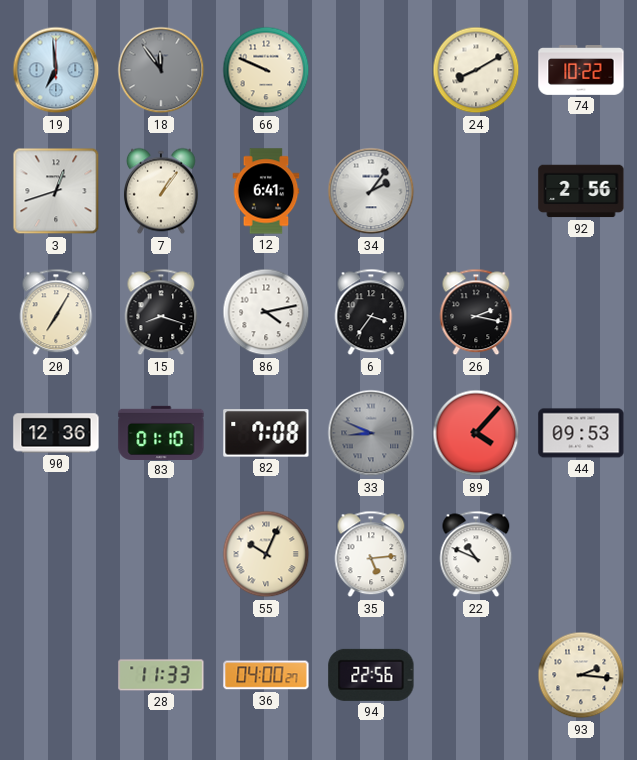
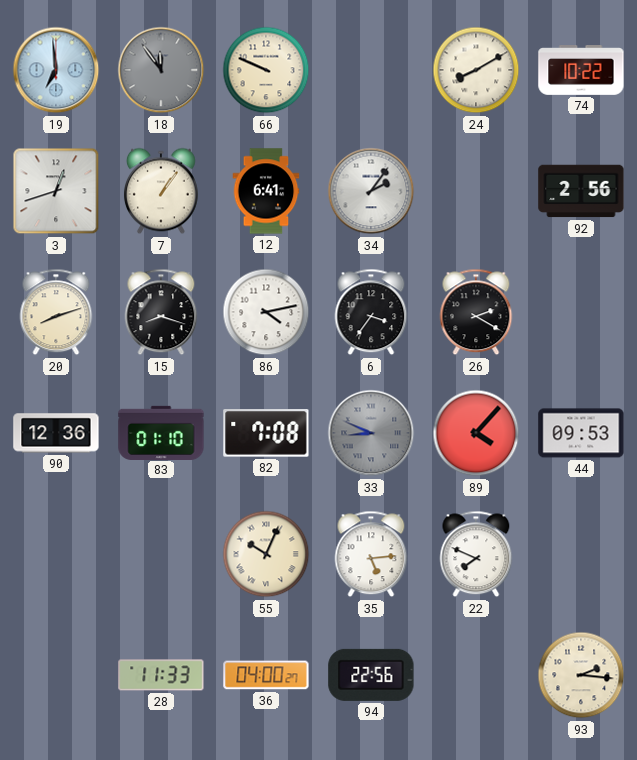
20: 7:05 -> 8:12 (56, 312)
26: 2:17 -> 2:20 (476, 312)
22: 10:49 -> 7:49 (476, 554)
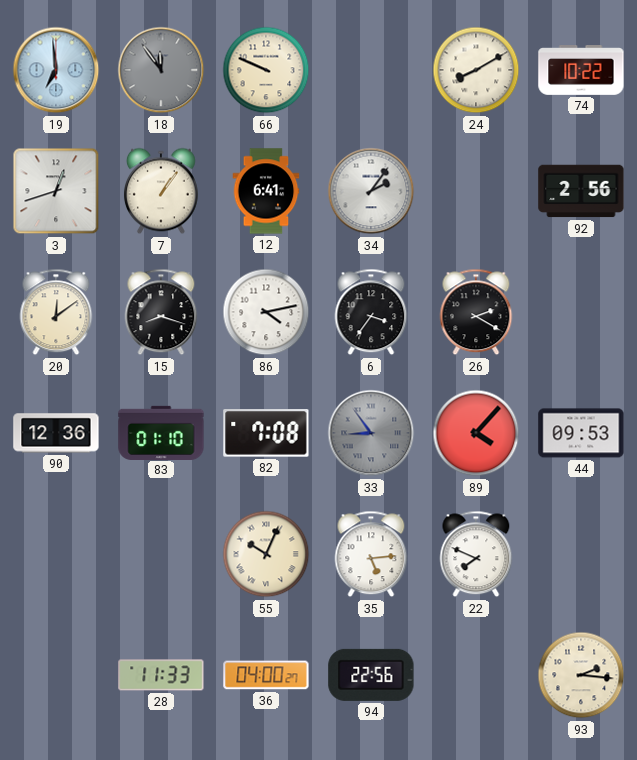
20: 8:12 -> 12:09 (56, 312)
33: 8:49 -> 8:54 (371, 433)
